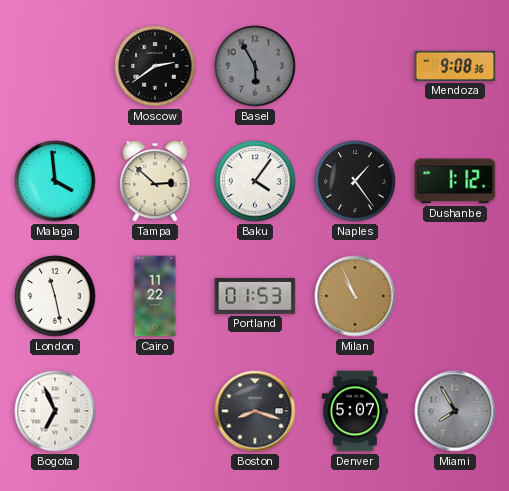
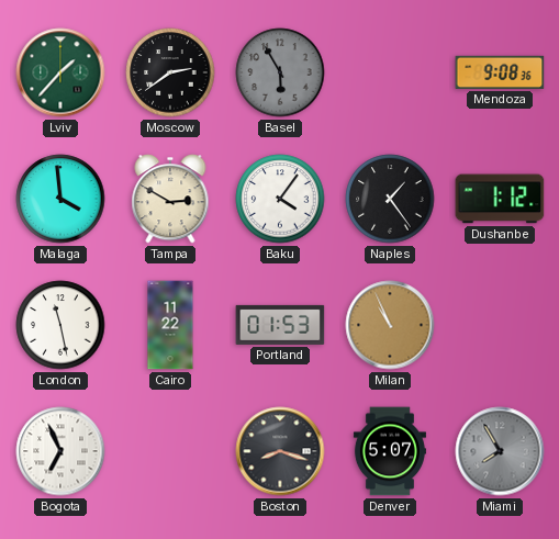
Lviv: none -> 1:37 (60, 72)
Tampa: 2:52 -> 2:50 (170, 199)
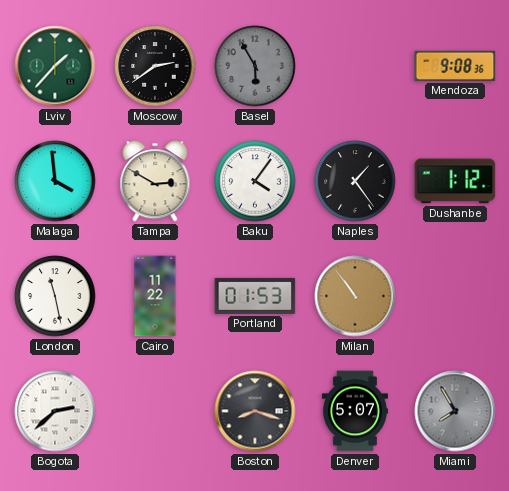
Milan: 10:56 -> 10:54 (355, 296)
Bogota: 6:56 -> 2:38 (55, 411)
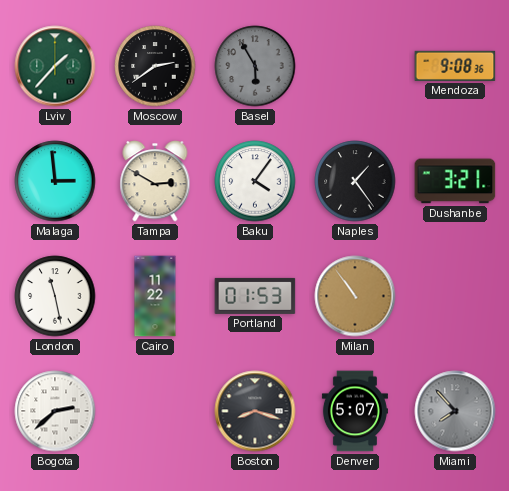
Malaga: 3:59 -> 2:59 (55, 181)
Dushanbe: 1:12 -> 3:21 (455, 181)
Miami: 7:55 -> 7:53 (455, 411)
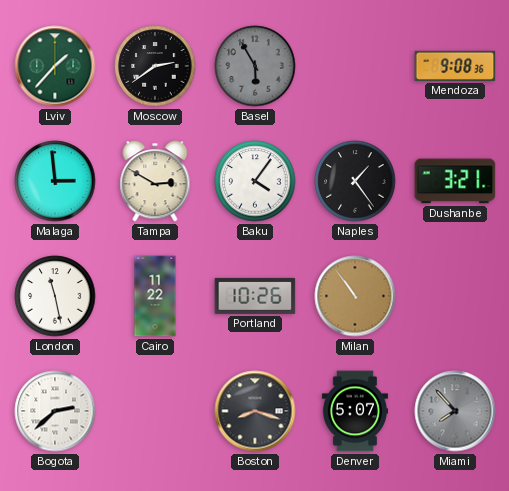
Portland: 01:53 -> 10:26 (255, 296)
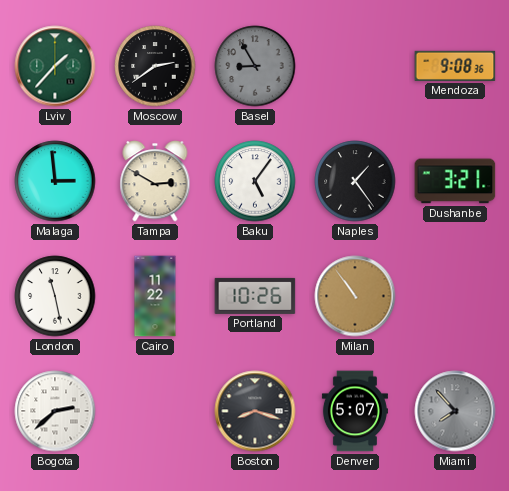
Basel: 5:55 -> 8:55 (255, 66)
Baku: 4:06 -> 5:06 (255, 181)
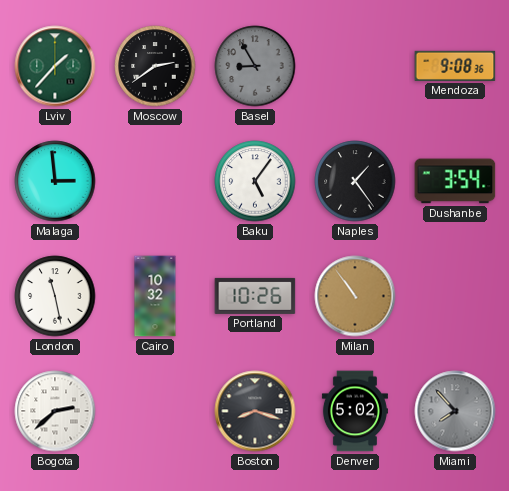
Tampa: 2:50 -> none (155, 181)
Dushanbe: 3:21 -> 3:54 (455, 181)
Cairo: 11:22 -> 10:32 (155, 296)
Denver: 5:07 -> 5:02 (355, 411)
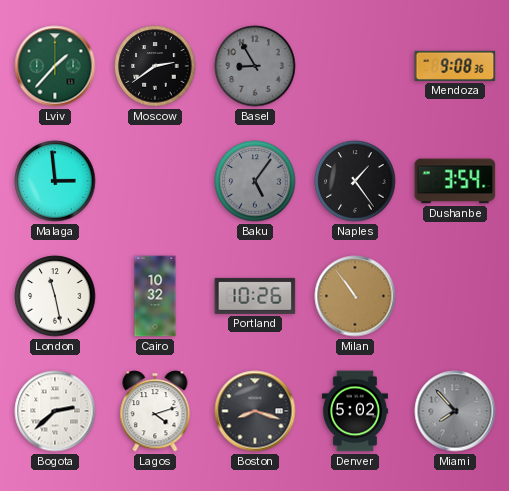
Baku dial: white -> grey (255, 181)
Lagos: none -> 4:12 (155, 411)
